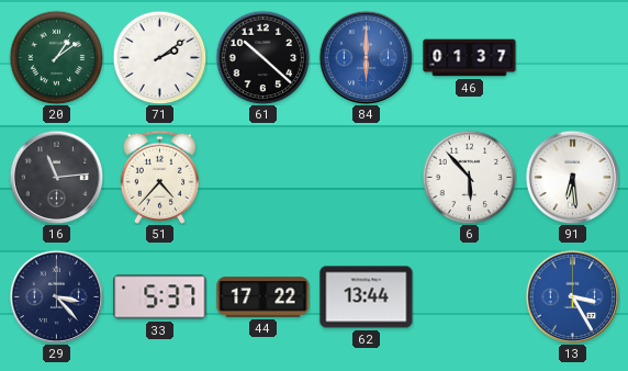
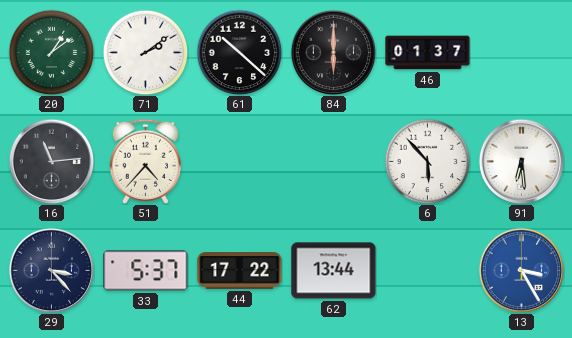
84 dial: blue -> black (333, 52)
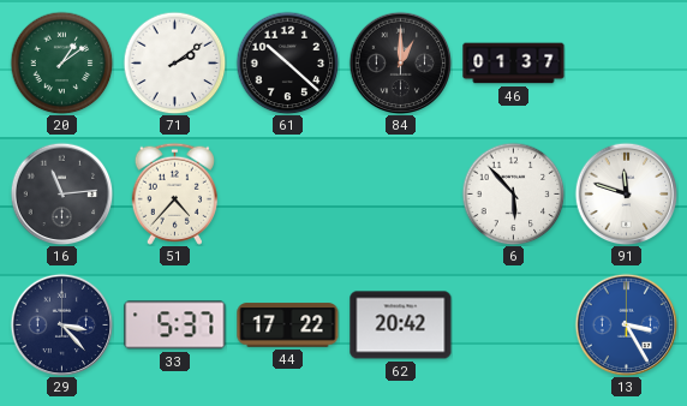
84: 6:00 -> 1:00 (400, 62)
91: 6:29 -> 11:48 (626, 193)
62: 13:44 -> 20:42 (401, 326)
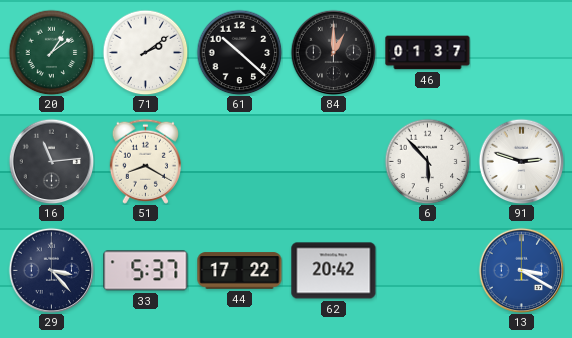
51: 4:37 -> 8:20 (145, 161)
91: 11:48 -> 2:48 (521, 161)
13: 3:25 -> 3:20 (521, 270)
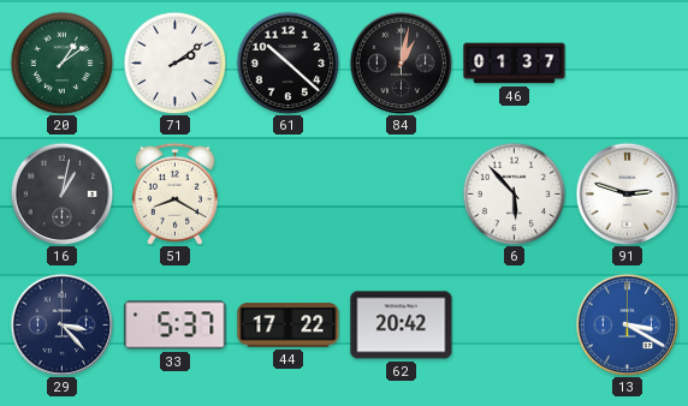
84: 1:00 -> 1:02 (401, 62)
16: 11:14 -> 1:02 (61, 193)
